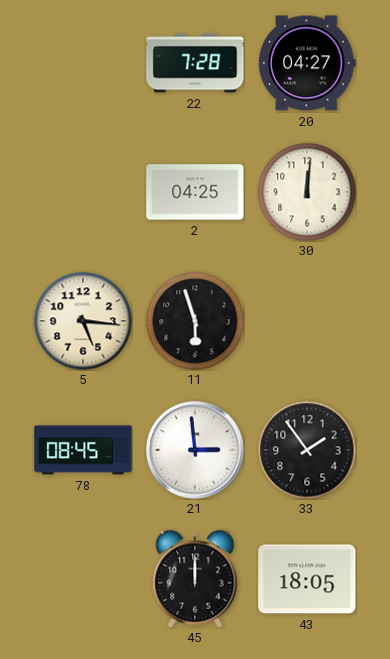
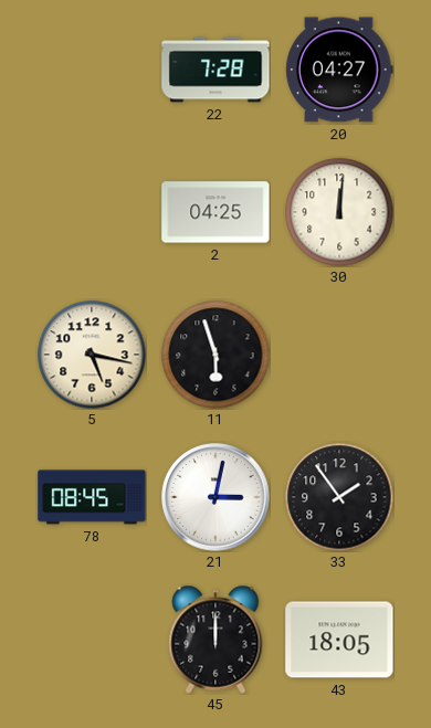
5: 5:16 -> 5:17 (92, 355)
21: 2:59 -> 3:02 (215, 497)
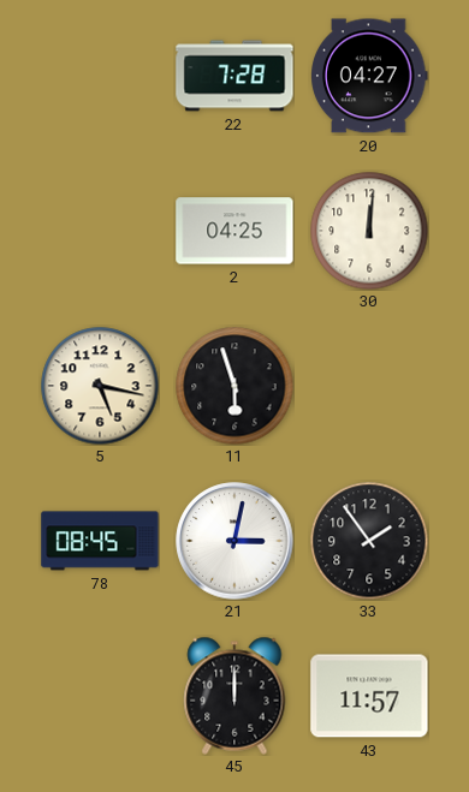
43: 18:05 -> 11:57 (369, 696)
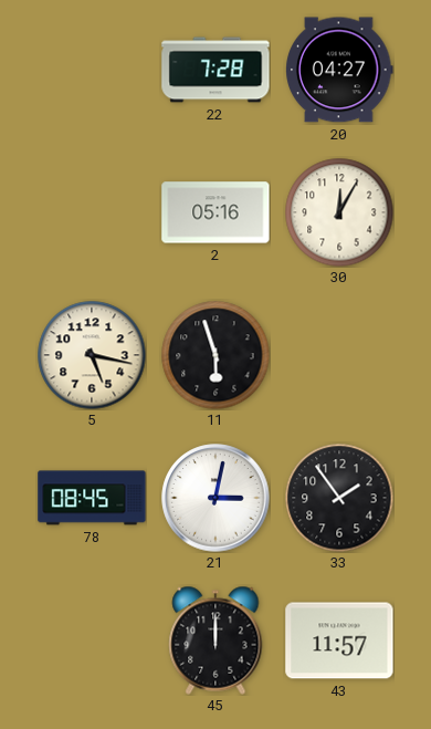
2: 04:25 -> 05:16 (215, 212)
30: 12:01 -> 12:05 (339, 212)
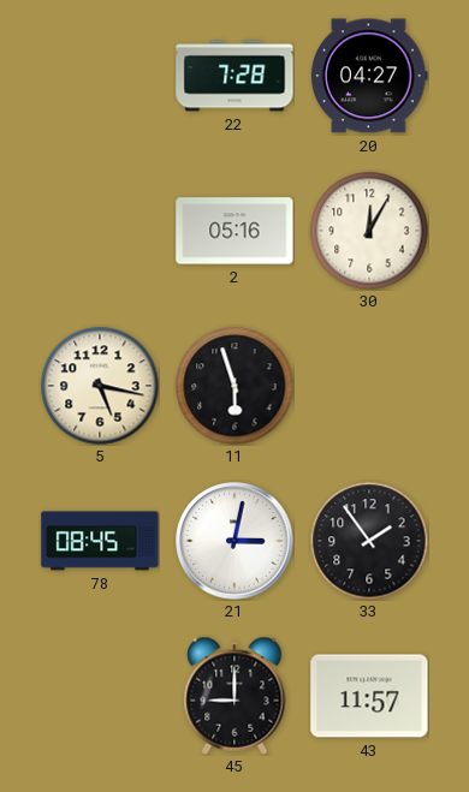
45: 12:00 -> 9:00 (234, 696)
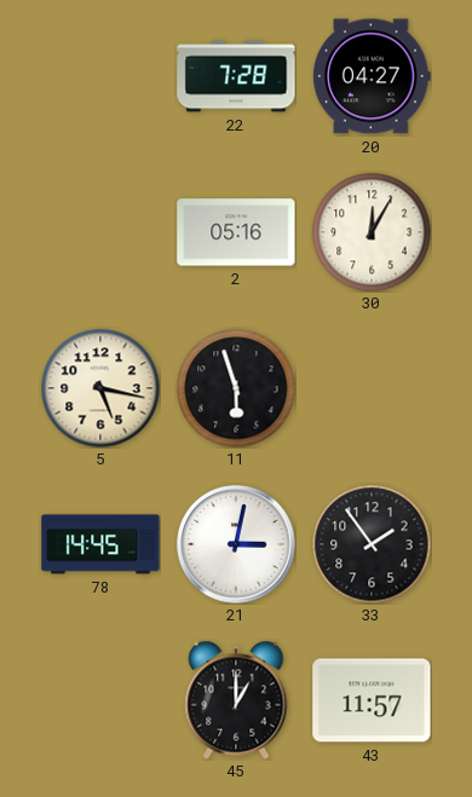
78: 08:45 -> 14:45 (100, 544)
45: 9:00 -> 1:00 (236, 700)
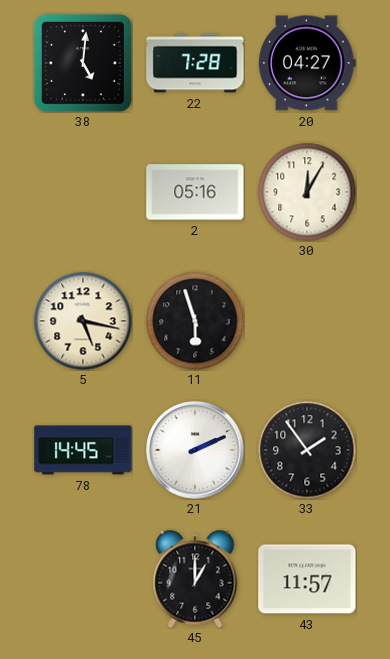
38: none -> 5:01 (83, 63)
21: 3:02 -> 2:11 (195, 450)
